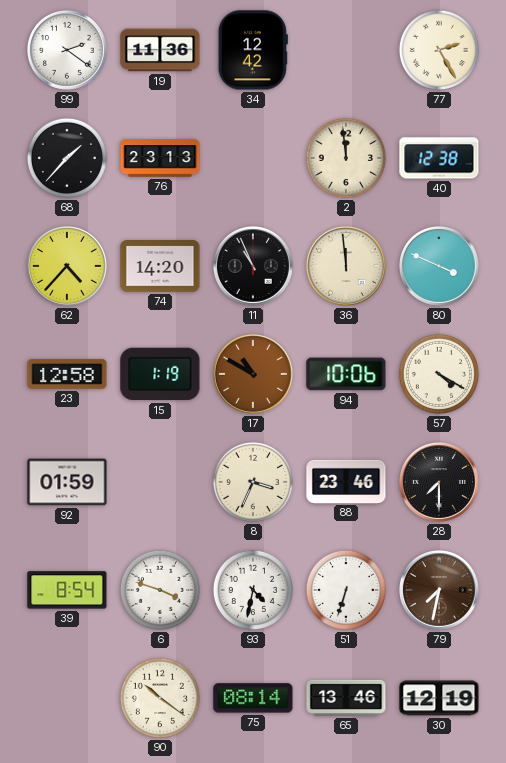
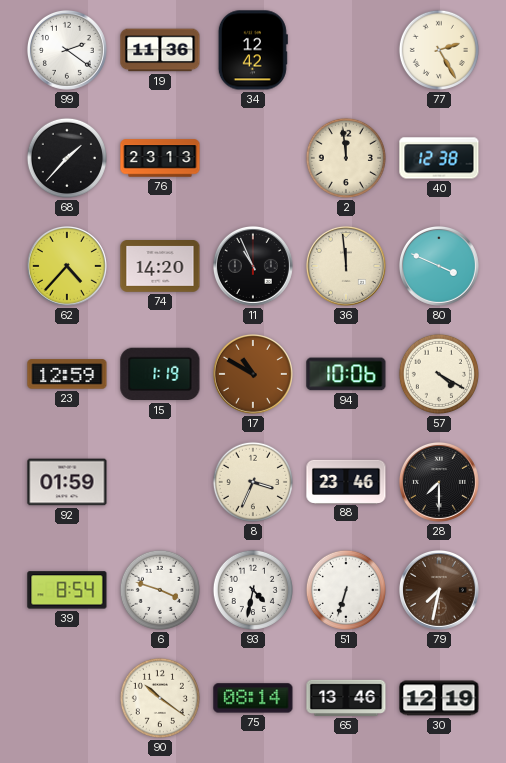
23: 12:58 -> 12:59 (67, 374)
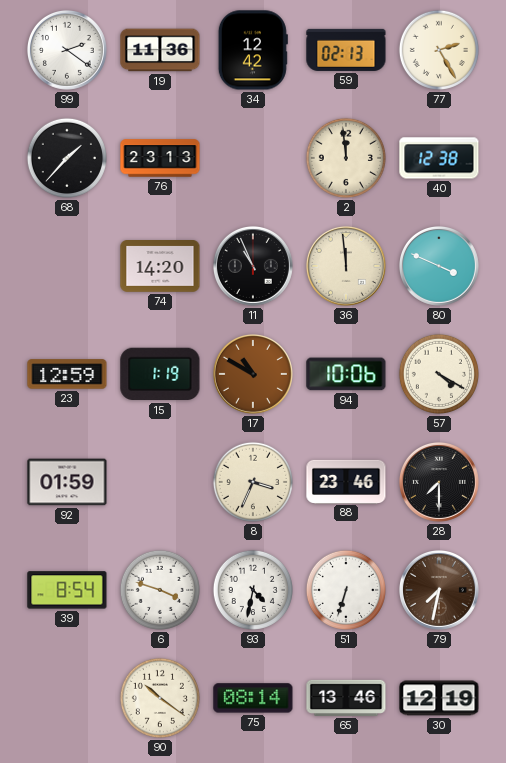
59: none -> 02:13 (346, 50)
62: 4:37 -> none (67, 266)
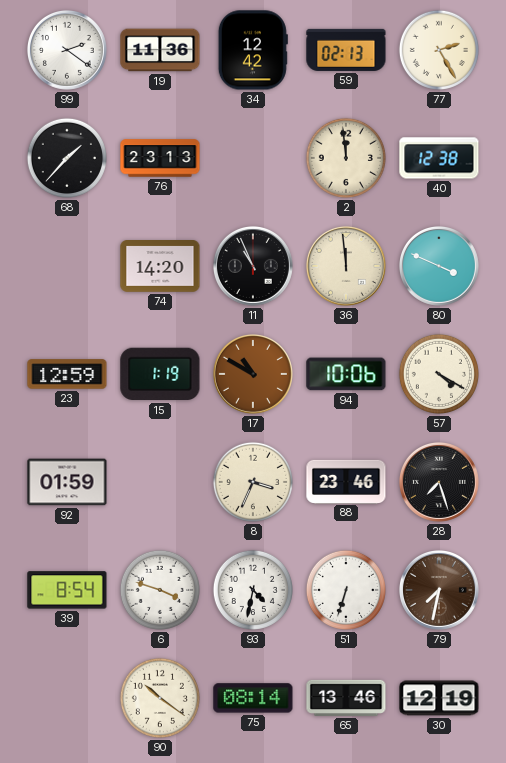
28: 7:30 -> 7:27 (439, 482)
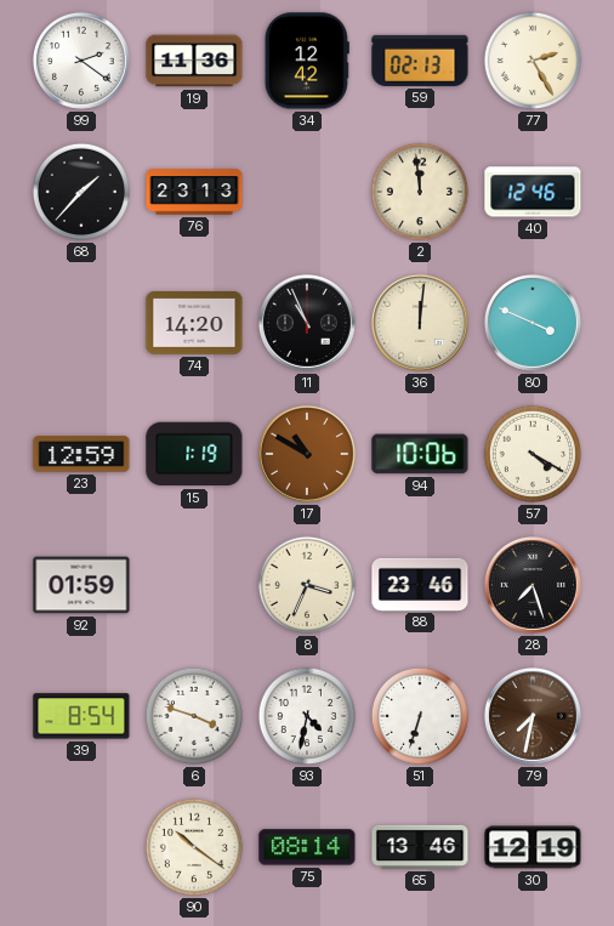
40: 12:38 -> 12:46 (533, 192)
36: 11:59 -> 12:01 (420, 323)
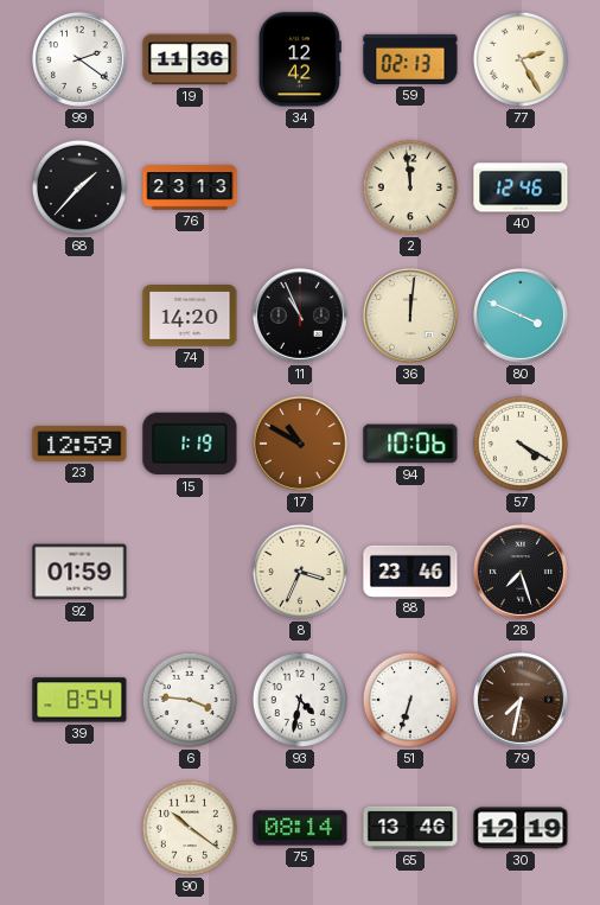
6: 3:48 -> 3:46 (190, 700)
